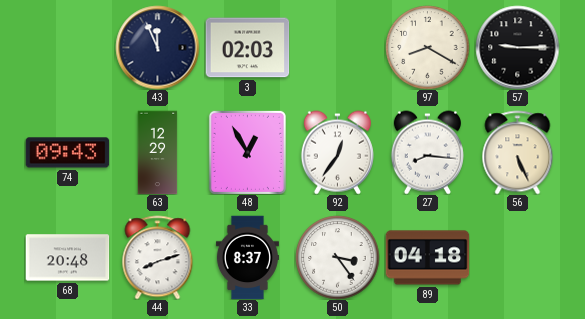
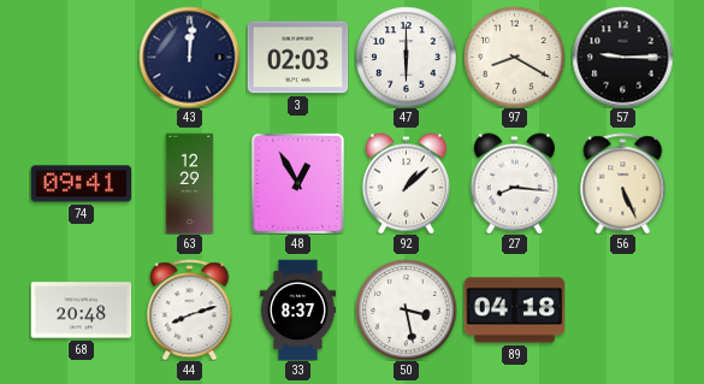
43: 11:56 -> 12:01 (189, 57)
47: none -> 6:00 (406, 57)
74: 09:43 -> 09:41 (81, 184)
92: 12:36 -> 1:08 (406, 183)
50: 3:24 -> 3:28 (406, 309)
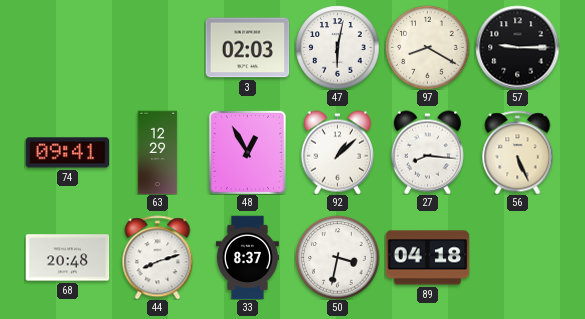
43: 12:01 -> none (189, 57)
47: 6:00 -> 6:02 (337, 47)
50: 3:28 -> 3:32 (337, 257)
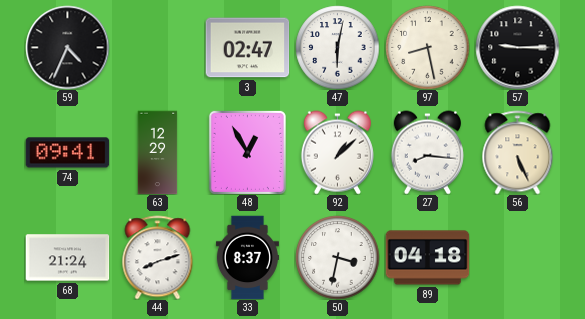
59: none -> 4:34 (67, 47)
3: 02:03 -> 02:47 (247, 48)
97: 8:20 -> 8:28 (427, 47)
68: 20:48 -> 21:24 (67, 258)
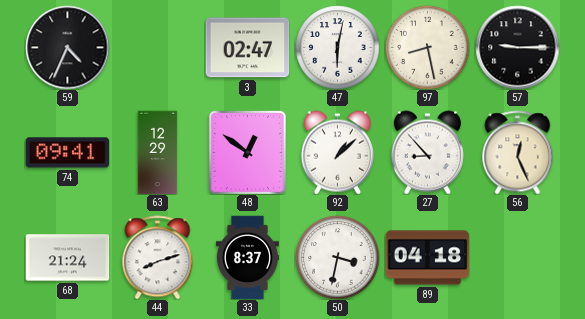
48: 12:55 -> 12:51 (247, 152)
27: 8:16 -> 8:53 (427, 152)
56: 5:26 -> 12:26 (518, 152)
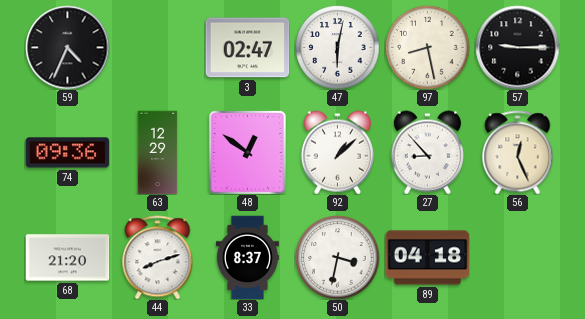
74: 09:41 -> 09:36 (67, 153)
68: 21:24 -> 21:20 (67, 258)
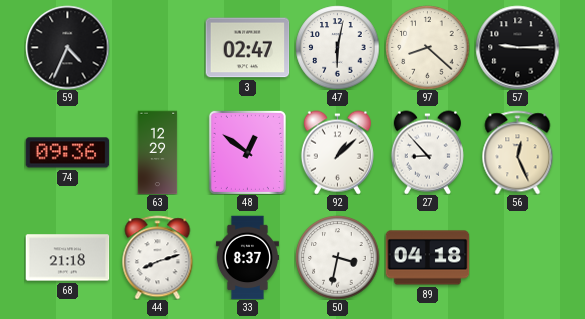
97: 8:28 -> 8:22 (427, 47)
68: 21:20 -> 21:18 (67, 258)
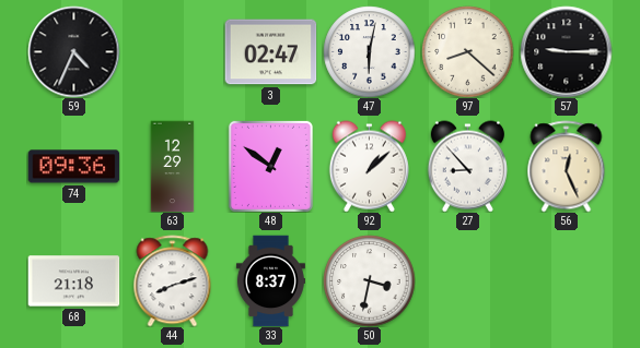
89: 04:18 -> none (427, 258)
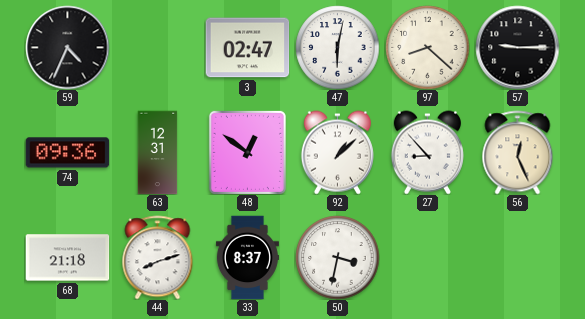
63: 12:29 -> 12:31 (158, 152)
